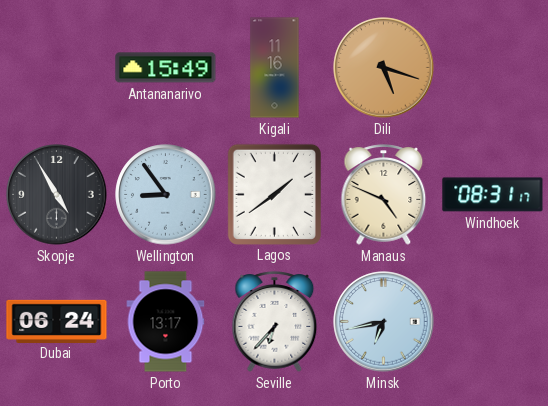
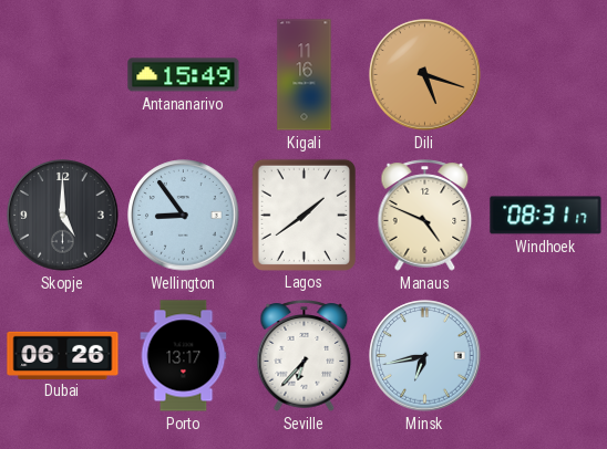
Skopje: 4:55 -> 5:00 (63, 216)
Dubai: 06:24 -> 06:26 (63, 355)
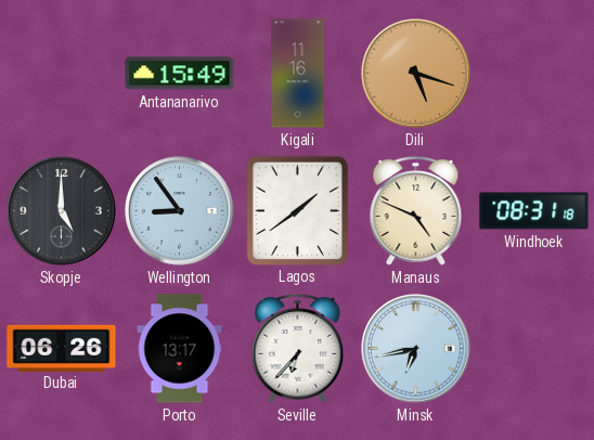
Windhoek: 08:31:17 -> 08:31:18 (534, 211)
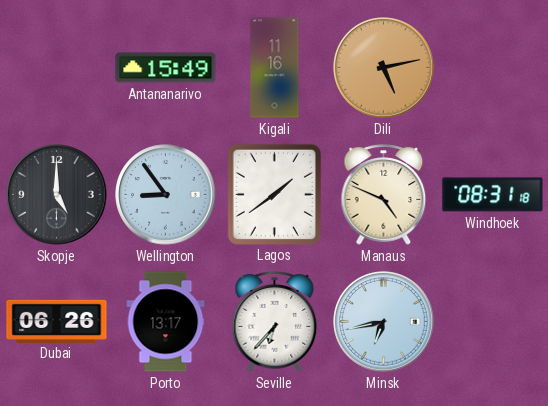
Dili: 5:18 -> 5:13 (384, 68)
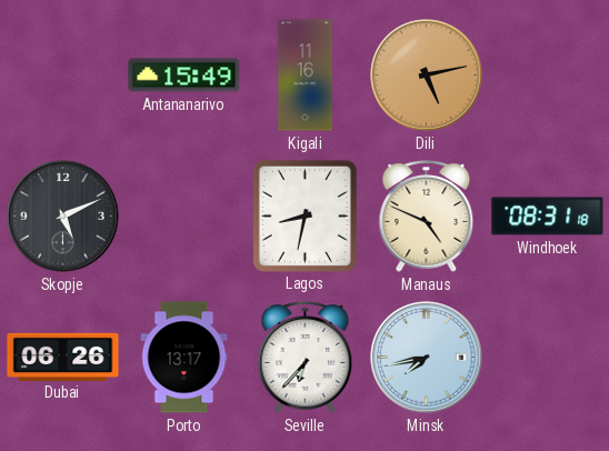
Skopje: 5:00 -> 5:11 (63, 217)
Wellington: 8:54 -> none (166, 195)
Lagos: 1:39 -> 8:32 (304, 216)
Minsk: 6:43 -> 7:43 (427, 358)
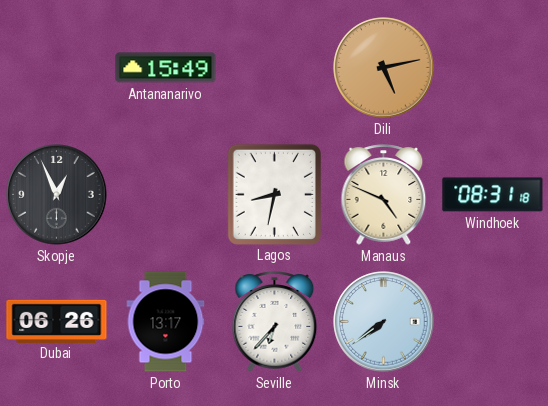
Kigali: 11:16 -> none (306, 76)
Skopje: 5:11 -> 12:56 (57, 195)
Minsk: 7:43 -> 7:39 (384, 322)
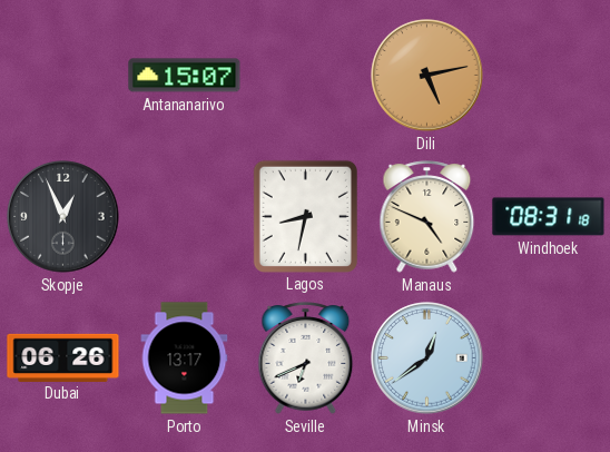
Antananarivo: 15:49 -> 15:07 (185, 76)
Seville: 6:37 -> 6:41 (306, 358)
Minsk: 7:39 -> 12:39 (427, 358)
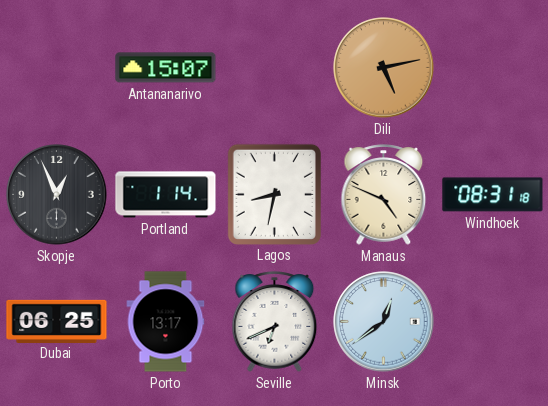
Portland: none -> 1:14 (166, 195)
Dubai: 06:26 -> 06:25 (57, 321)
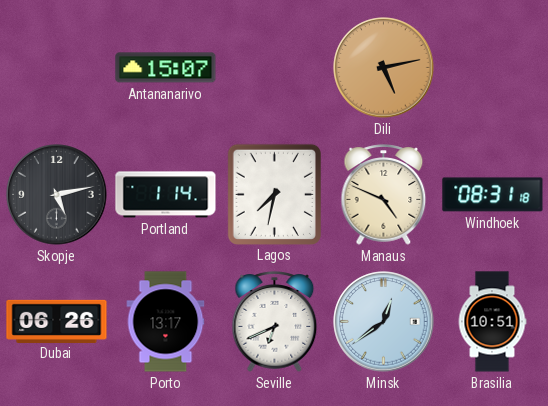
Skopje: 12:56 -> 5:13 (57, 195)
Lagos: 8:32 -> 7:32 (274, 194)
Dubai: 06:25 -> 06:26 (57, 321)
Brasilia: none -> 10:51 (492, 322)
